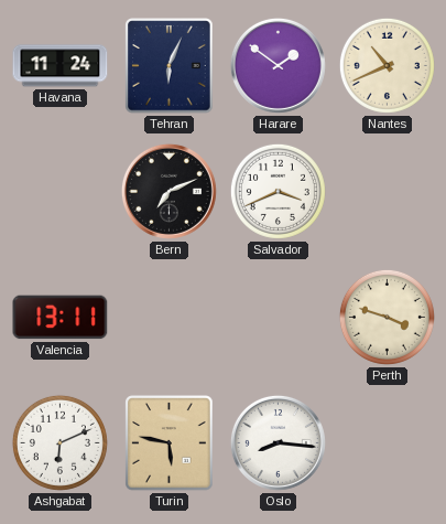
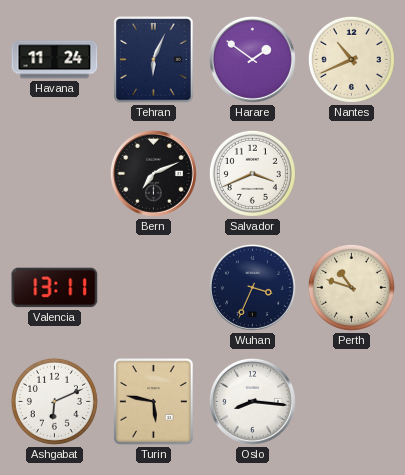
Wuhan: none -> 3:34 (252, 287)
Perth: 3:48 -> 10:48 (351, 287)
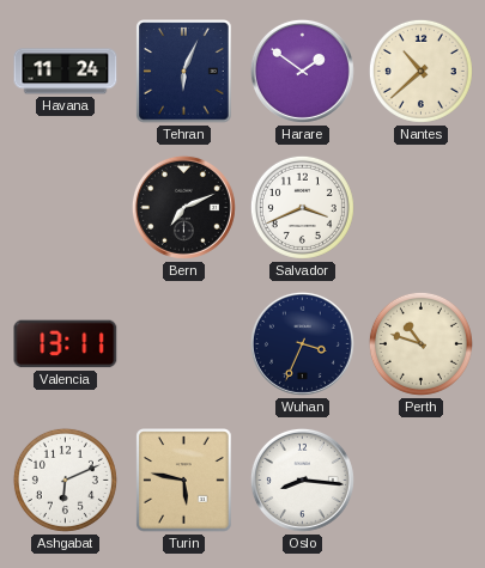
Nantes: 10:41 -> 10:38 (420, 71)
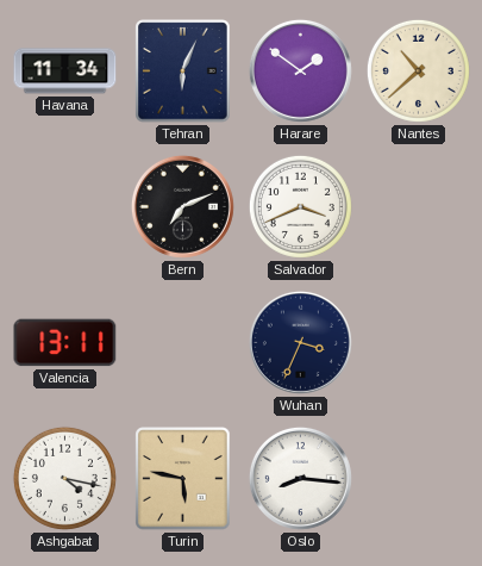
Havana: 11:24 -> 11:34 (65, 71)
Perth: 10:48 -> none (420, 343)
Ashgabat: 6:11 -> 4:17 (64, 478)
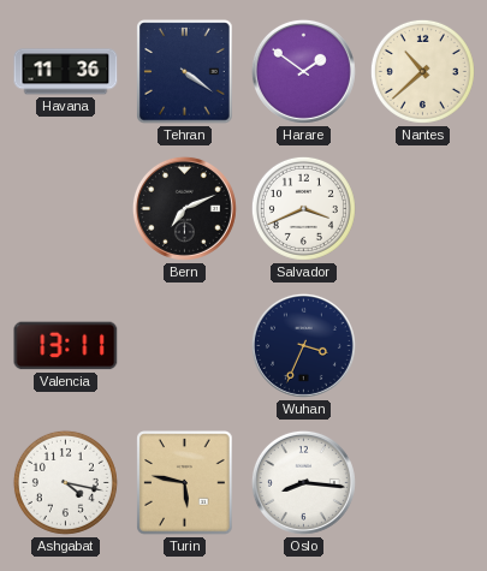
Havana: 11:34 -> 11:36 (66, 72)
Tehran: 6:04 -> 4:21 (185, 72)
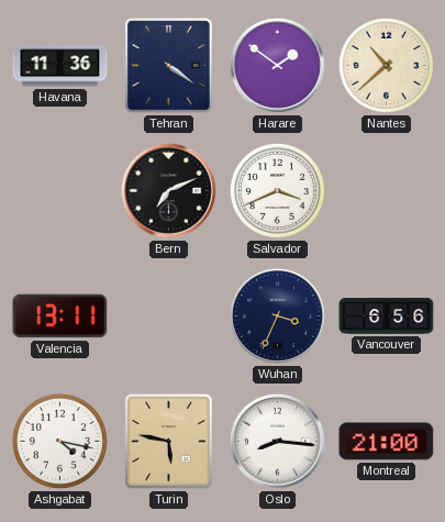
Vancouver: none -> 6:56 (387, 316)
Montreal: none -> 21:00 (387, 442)
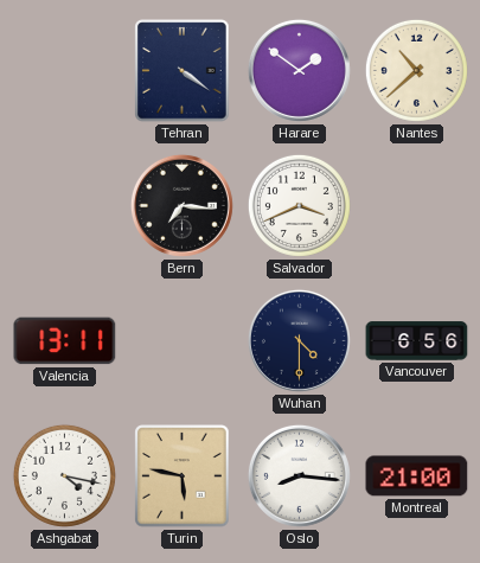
Havana: 11:36 -> none (60, 66)
Bern: 7:11 -> 7:16 (181, 205)
Wuhan: 3:34 -> 4:30 (299, 340)
